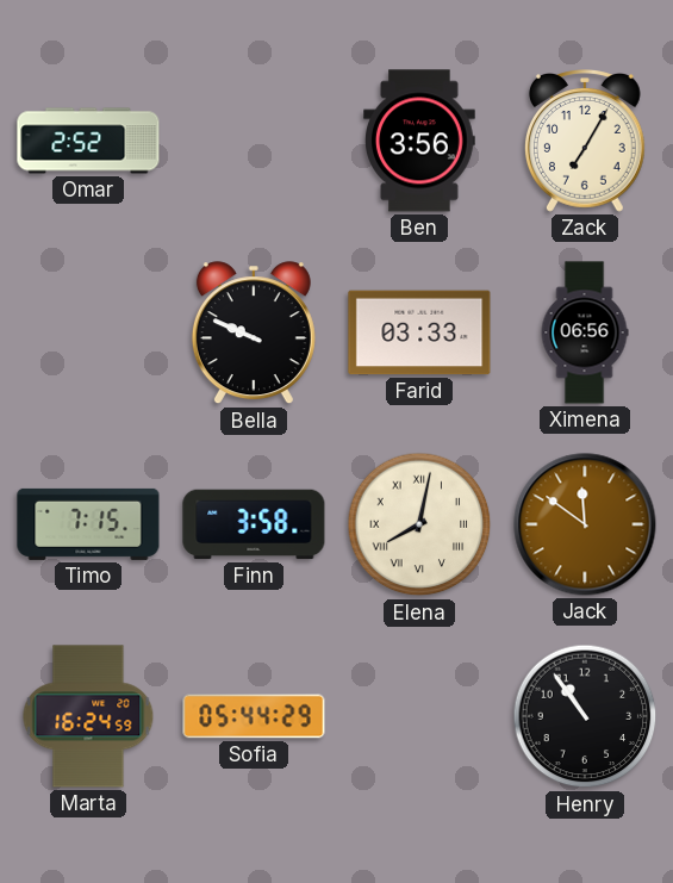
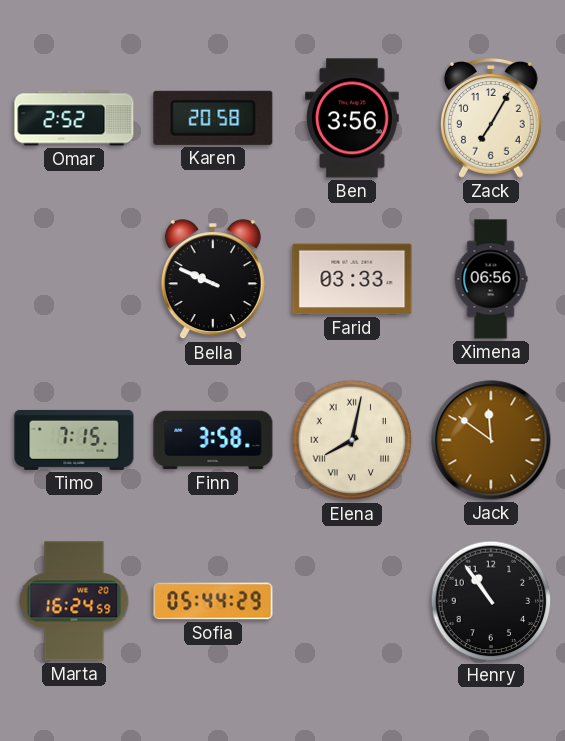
Karen: none -> 20:58 (213, 118)
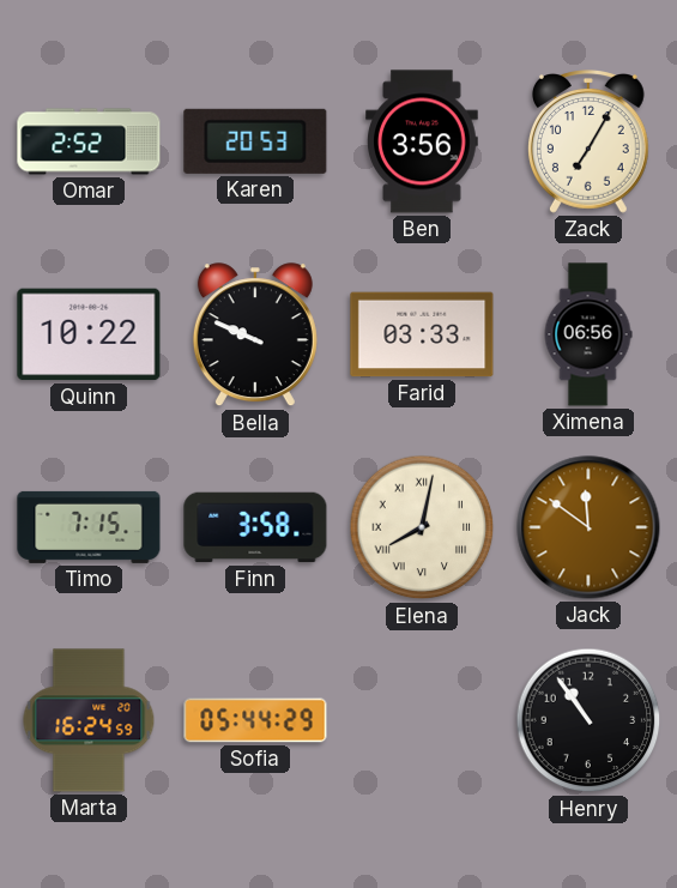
Karen: 20:58 -> 20:53 (255, 141)
Quinn: none -> 10:22 (89, 334)
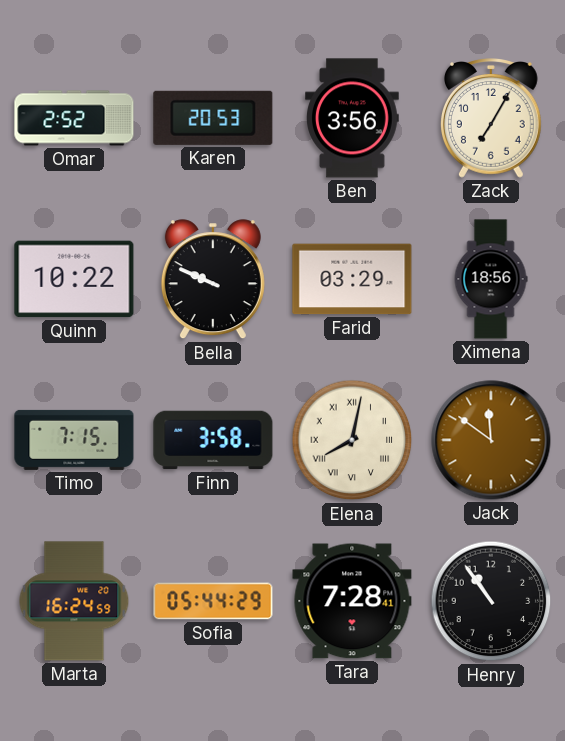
Farid: 03:33 -> 03:29 (352, 279)
Ximena: 06:56 -> 18:56 (491, 279)
Tara: none -> 7:28 (352, 601)
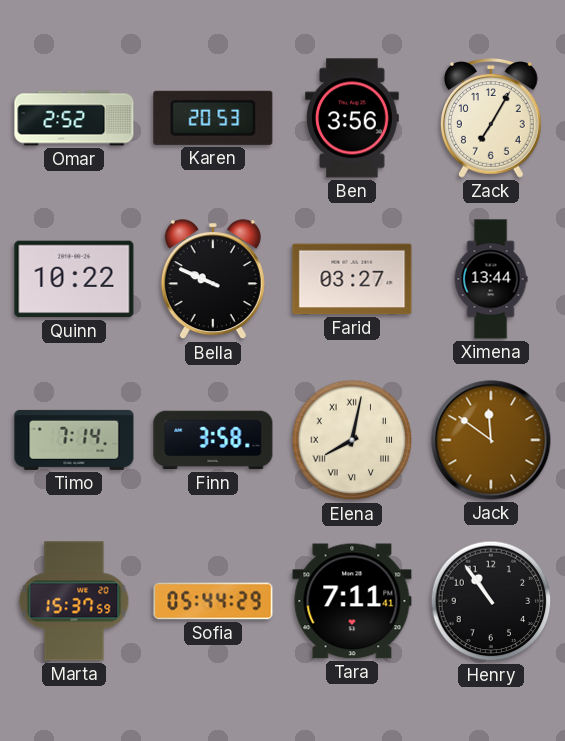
Farid: 03:29 -> 03:27 (352, 279)
Ximena: 18:56 -> 13:44 (491, 279)
Timo: 7:15 -> 7:14 (74, 440)
Marta: 16:24 -> 15:37 (74, 601)
Tara: 7:28 -> 7:11 (352, 601)
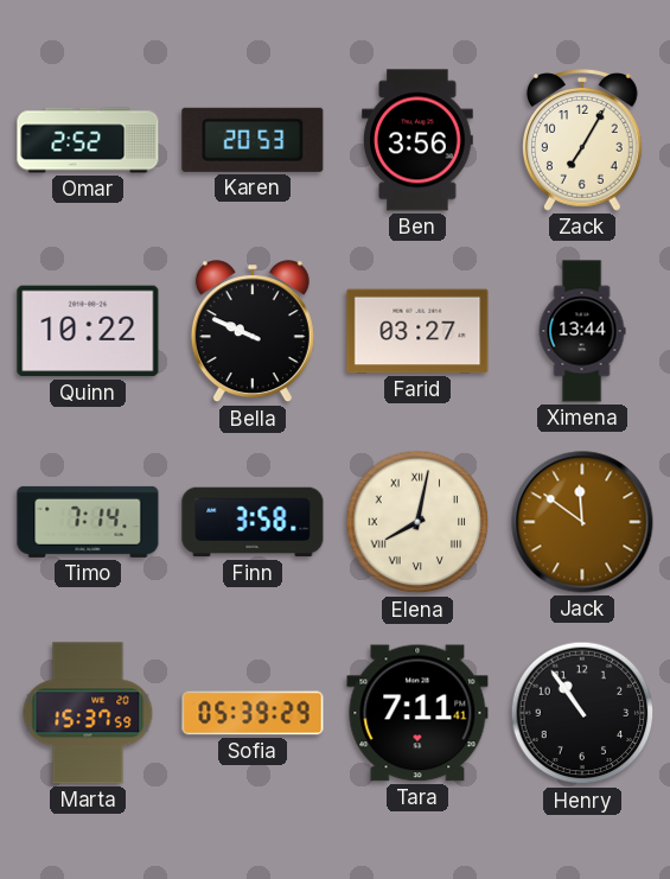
Sofia: 05:44 -> 05:39 (253, 713)
